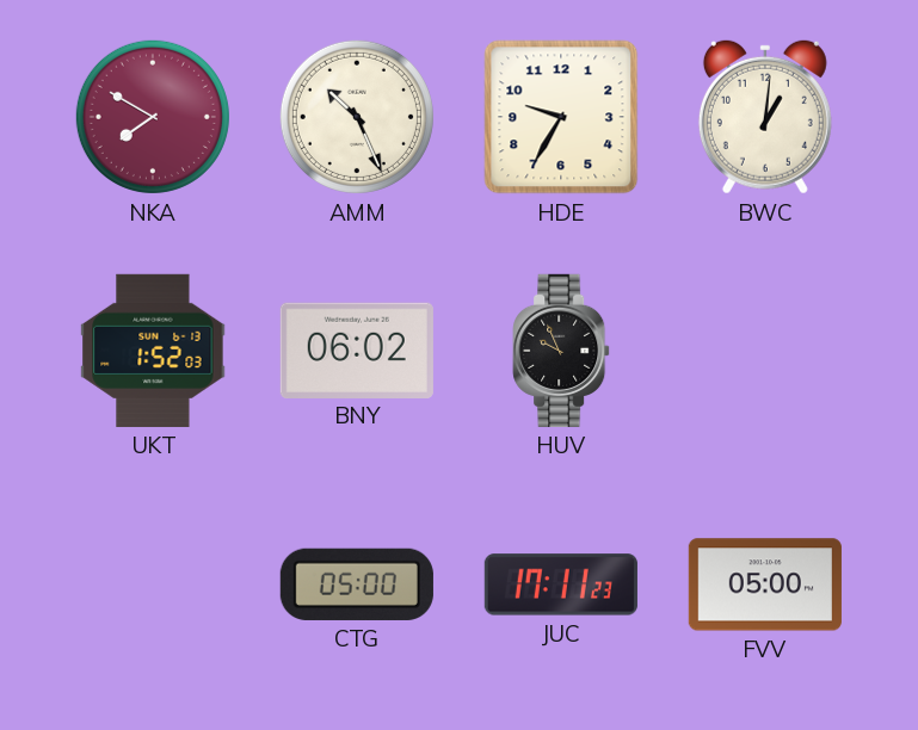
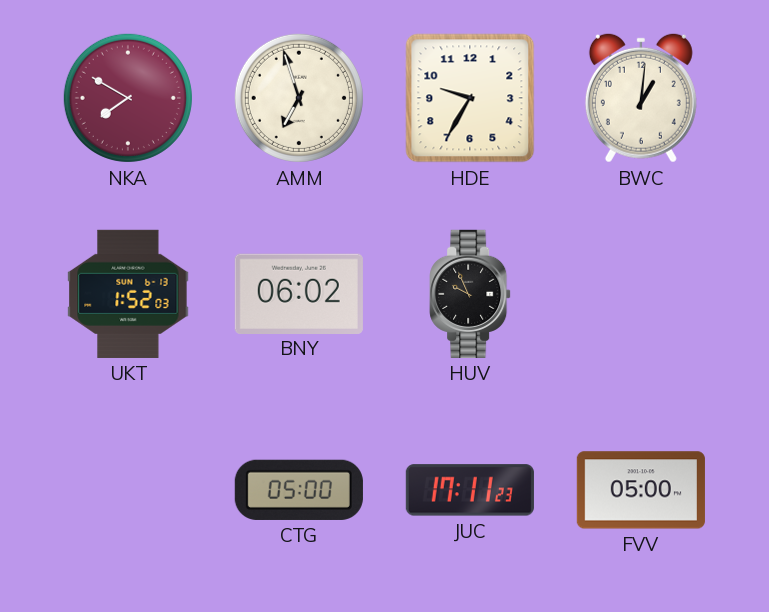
AMM: 10:26 -> 6:57 (299, 98)
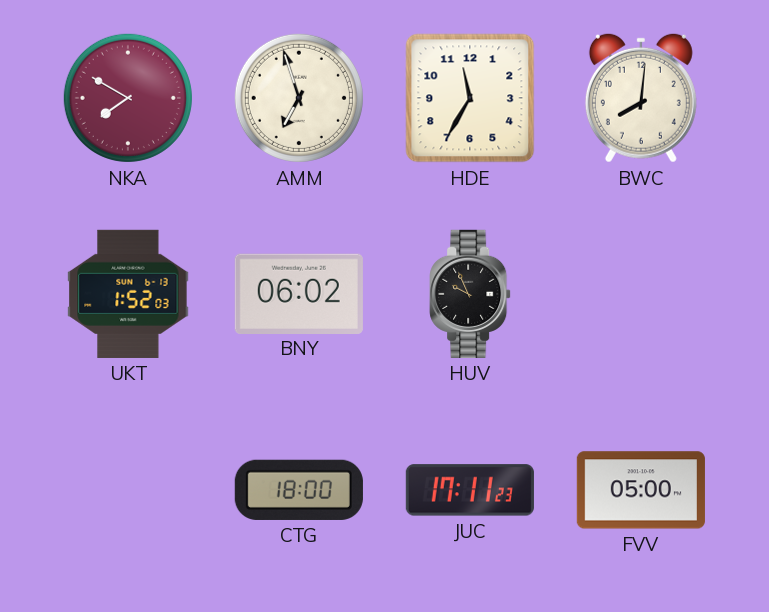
HDE: 9:35 -> 11:35 (470, 98)
BWC: 1:01 -> 8:01 (641, 98)
CTG: 05:00 -> 18:00 (299, 490)
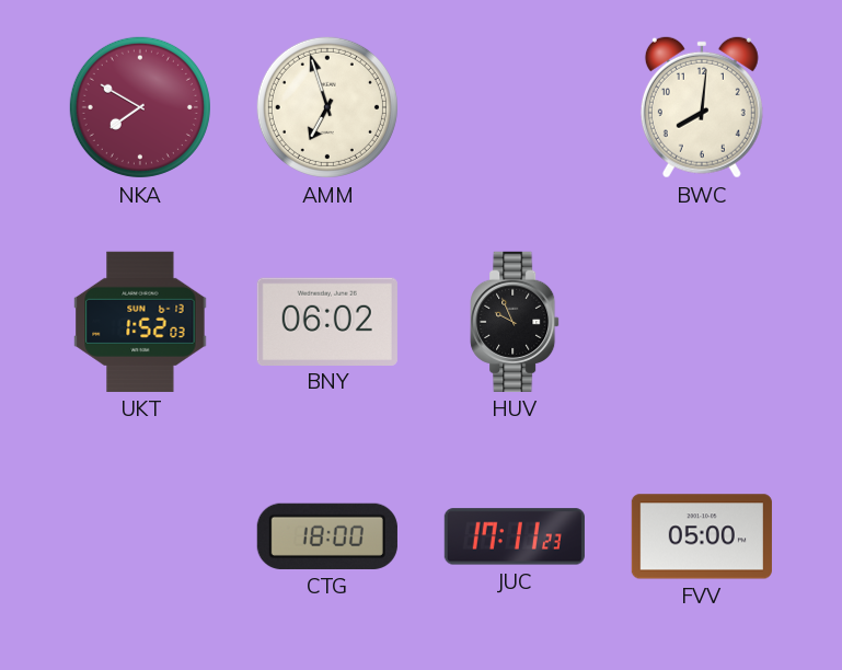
HDE: 11:35 -> none (470, 98)
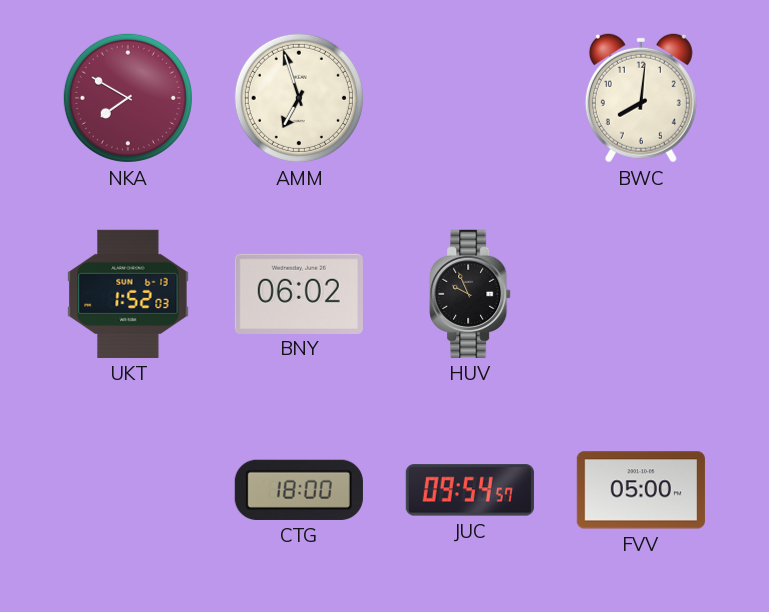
JUC: 17:11 -> 09:54 (470, 490)
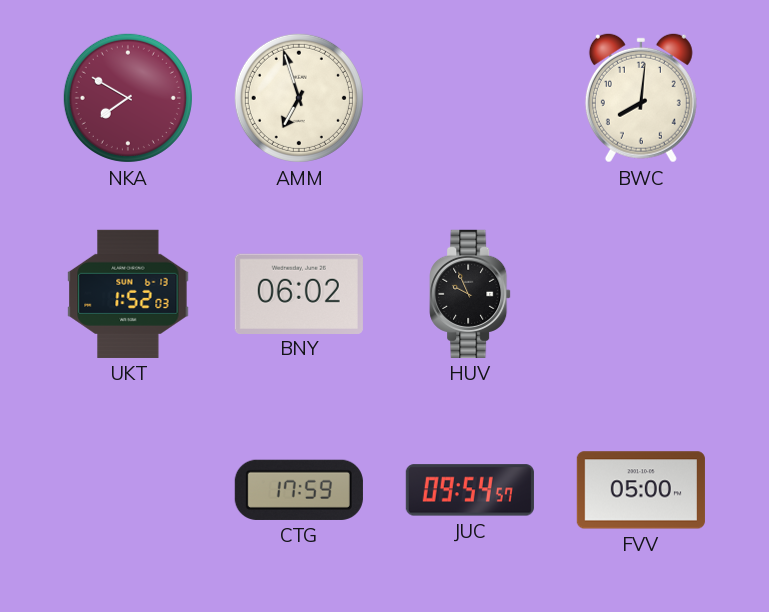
CTG: 18:00 -> 17:59 (299, 490)
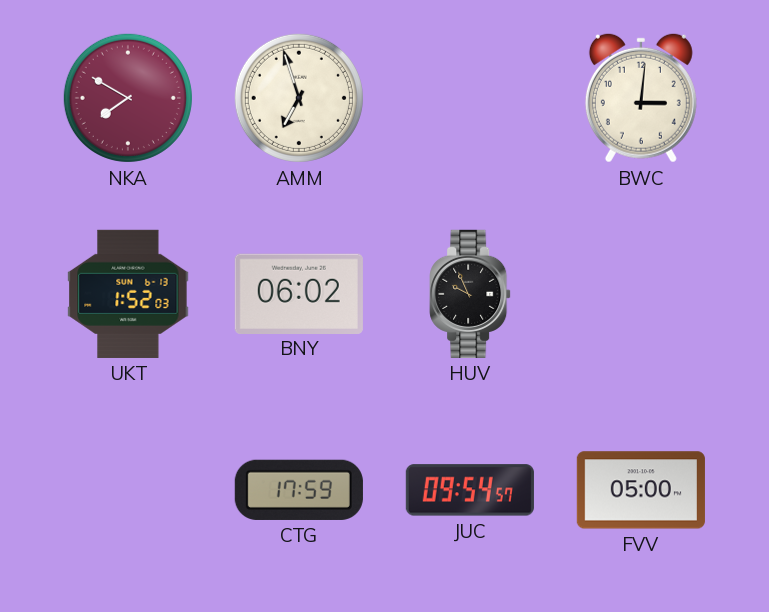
BWC: 8:01 -> 3:01 (641, 98)
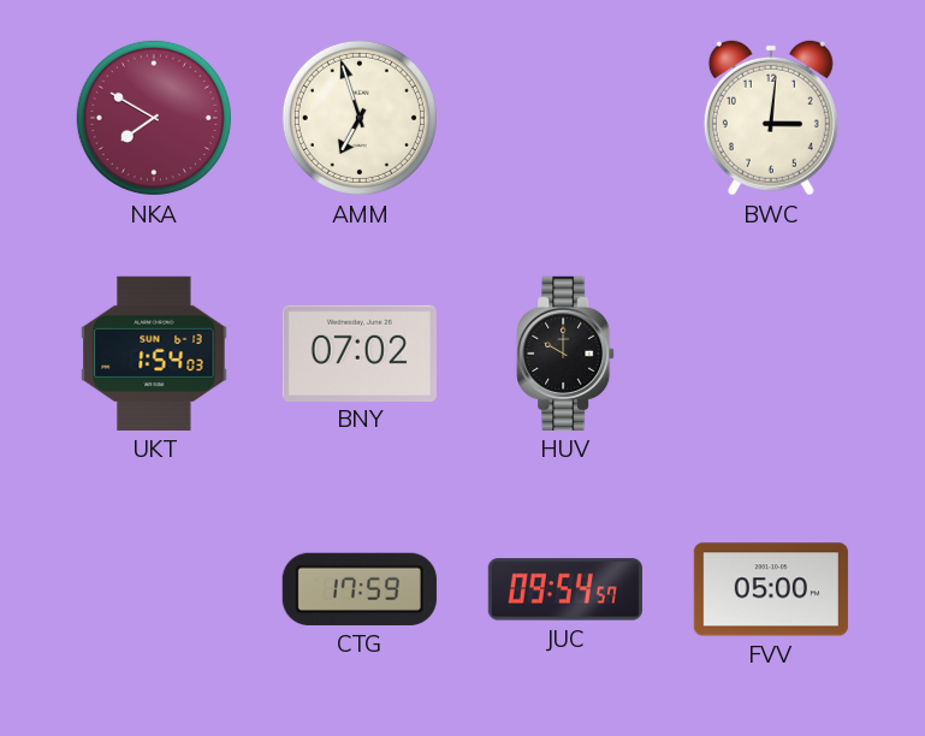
UKT: 1:52 -> 1:54 (154, 354)
BNY: 06:02 -> 07:02 (360, 352)
HUV: 9:56 -> 10:00 (565, 354)
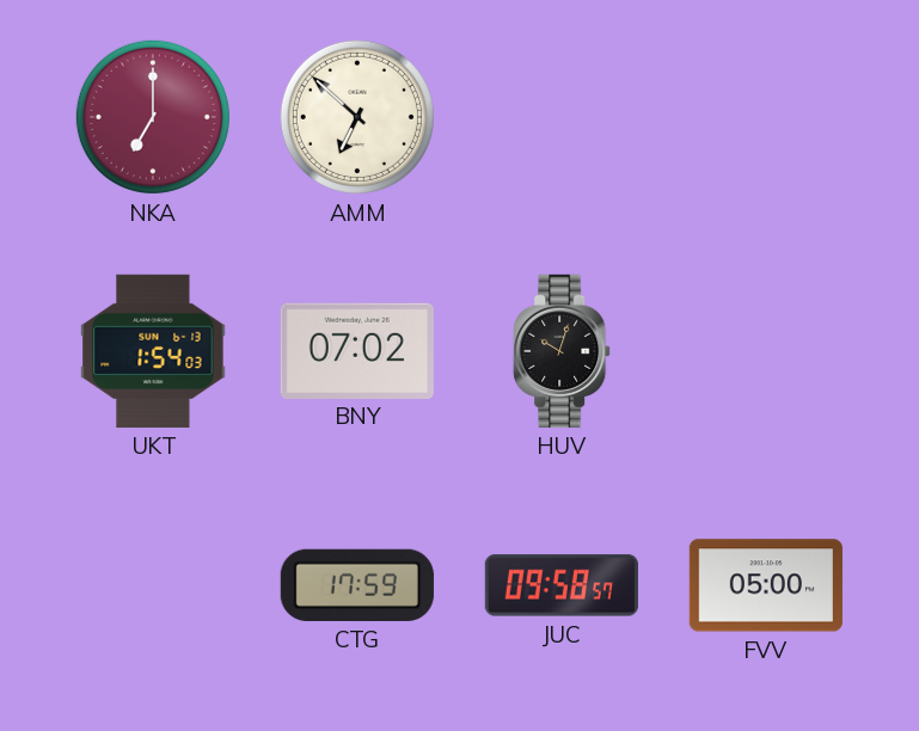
NKA: 7:50 -> 7:00 (153, 117)
AMM: 6:57 -> 6:52 (357, 117)
BWC: 3:01 -> none (771, 118)
HUV: 10:00 -> 10:03 (562, 351)
JUC: 09:54 -> 09:58 (562, 585)
